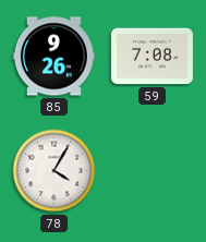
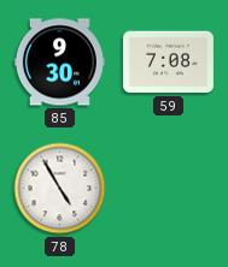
85: 9:26 -> 9:30 (59, 63)
78: 4:05 -> 4:55 (60, 189)
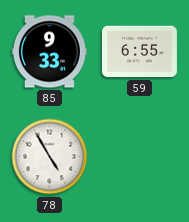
85: 9:30 -> 9:33 (49, 52)
59: 7:08 -> 6:55 (139, 52)
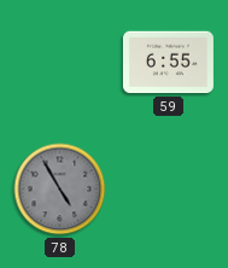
85: 9:33 -> none (49, 52)
78 dial: white -> grey (60, 190)
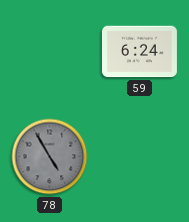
59: 6:55 -> 6:24 (139, 52)
